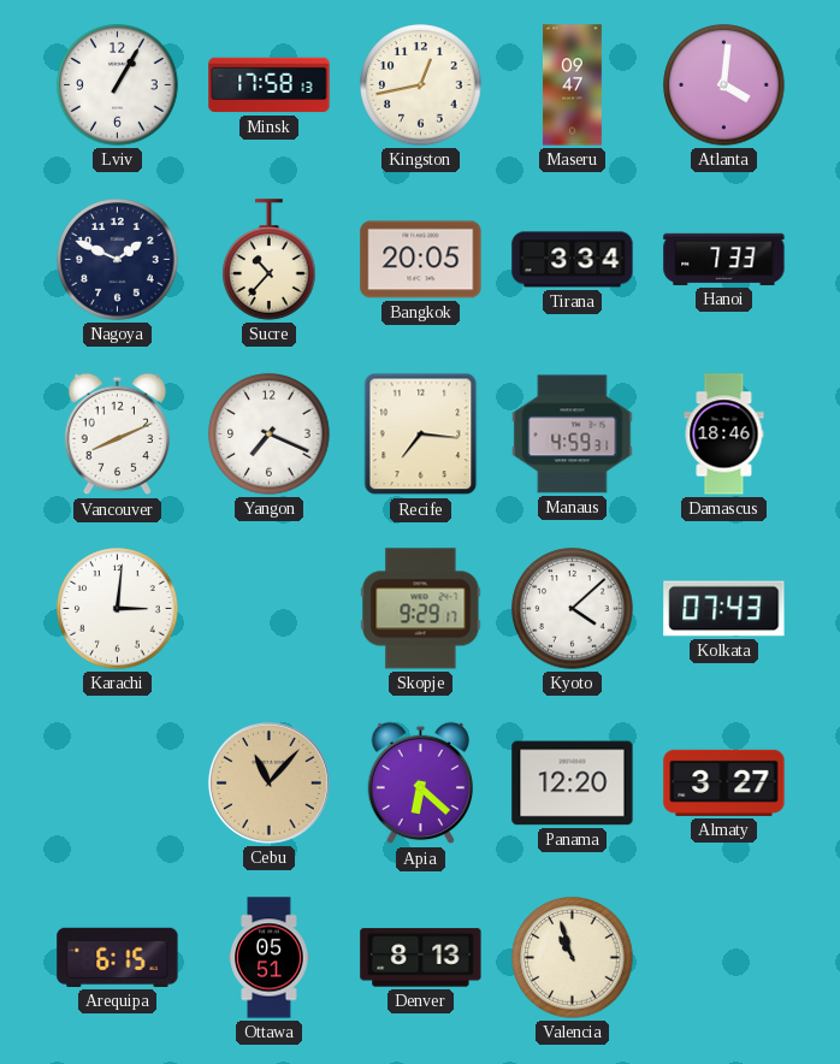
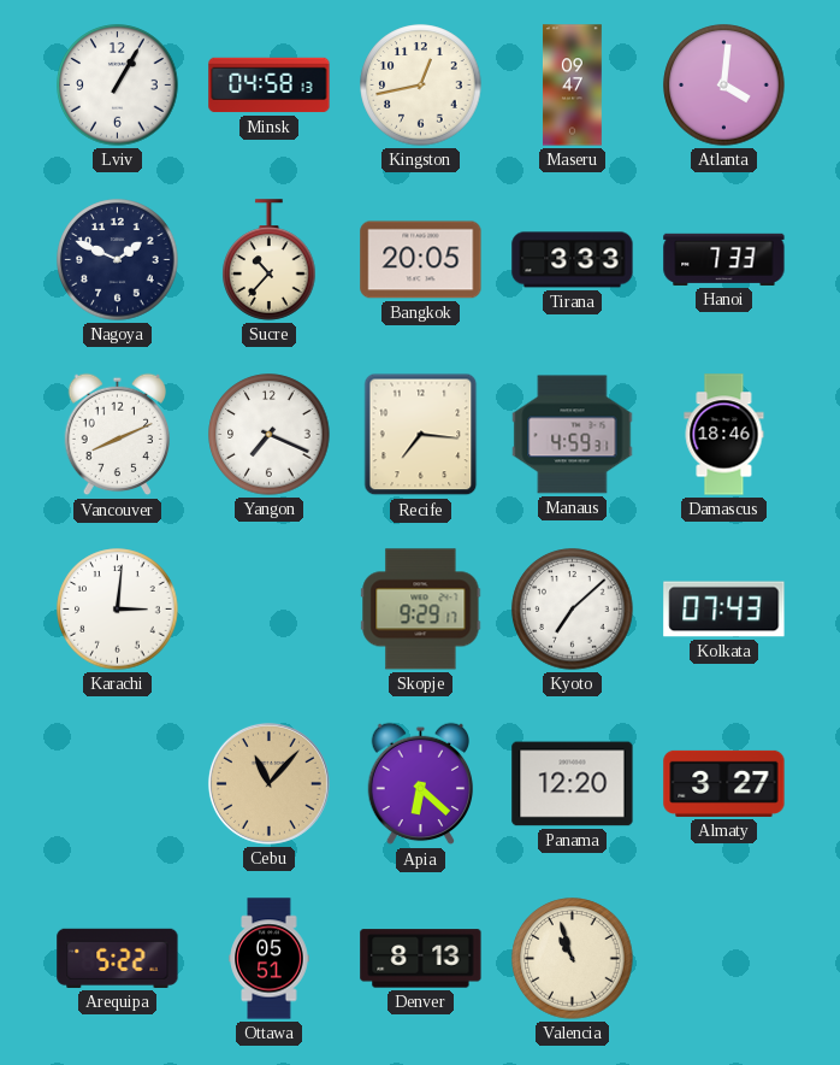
Minsk: 17:58 -> 04:58 (270, 86)
Tirana: 3:34 -> 3:33 (573, 260)
Kyoto: 4:08 -> 7:08 (573, 610)
Arequipa: 6:15 -> 5:22 (118, 958)
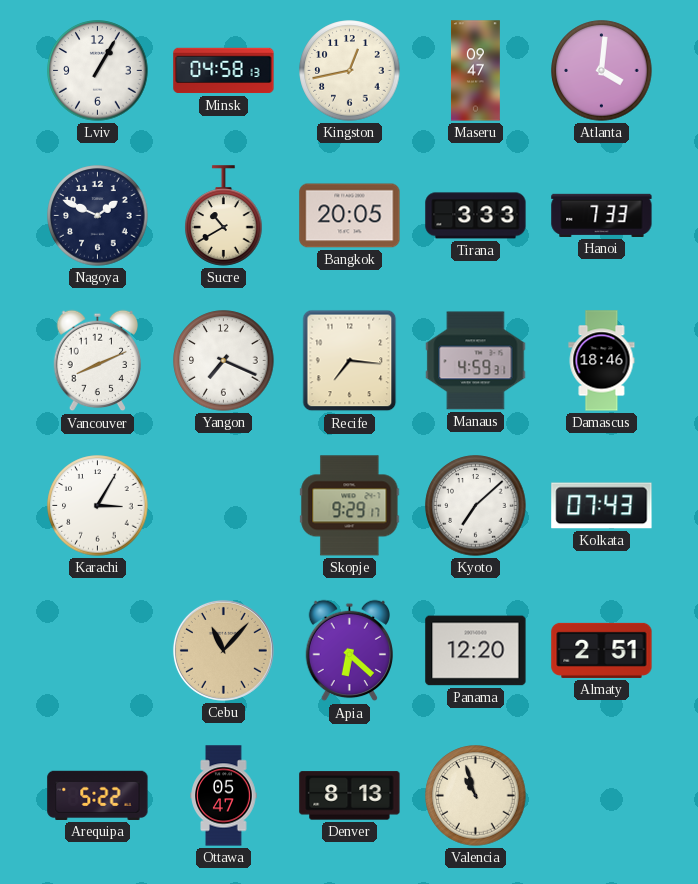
Sucre: 10:37 -> 10:40 (224, 216)
Karachi: 3:01 -> 3:05 (98, 506)
Almaty: 3:27 -> 2:51 (602, 650)
Ottawa: 05:51 -> 05:47 (224, 796)
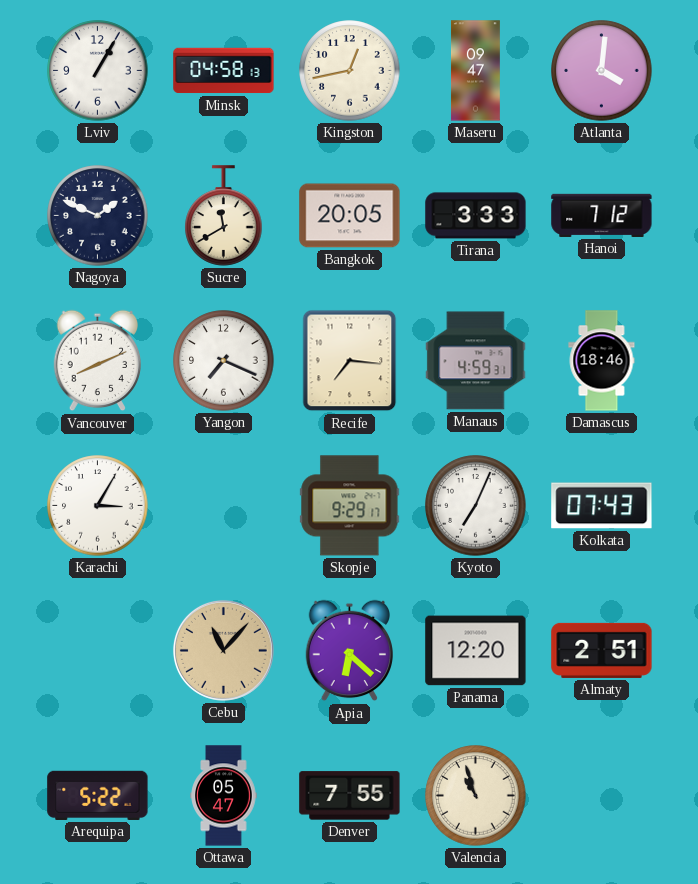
Sucre: 10:40 -> 11:40 (224, 216)
Hanoi: 7:33 -> 7:12 (602, 215)
Kyoto: 7:08 -> 7:04 (476, 506)
Denver: 8:13 -> 7:55 (350, 796)
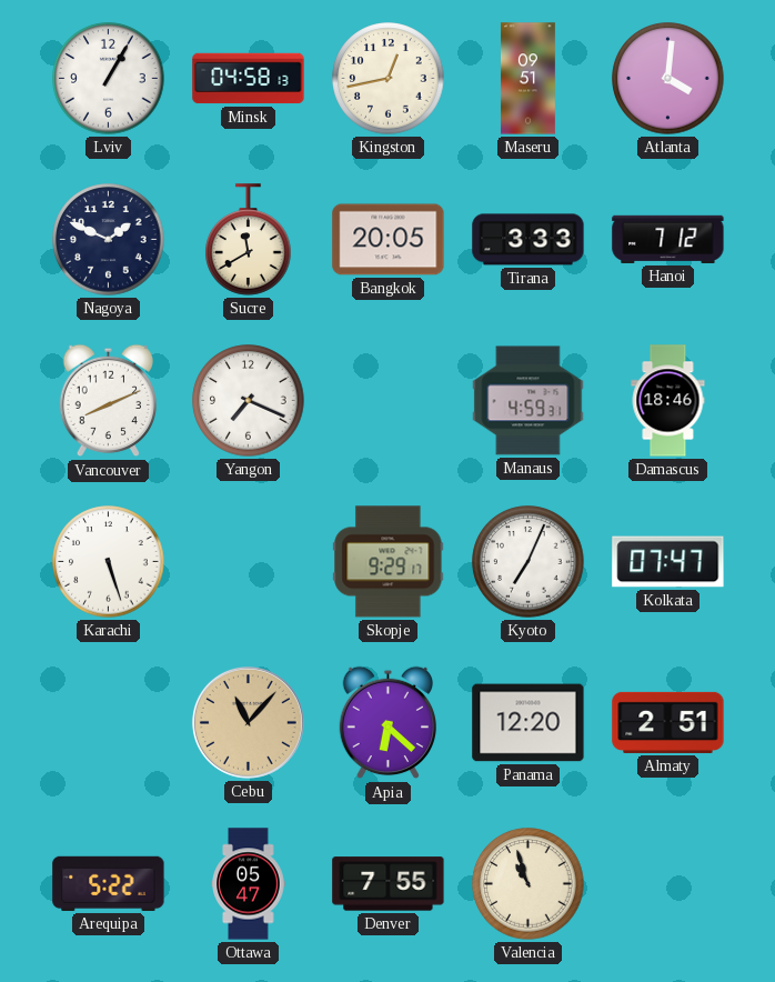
Maseru: 09:47 -> 09:51 (527, 79)
Recife: 7:16 -> none (350, 361)
Karachi: 3:05 -> 5:27 (109, 562)
Kolkata: 07:43 -> 07:47 (668, 562)
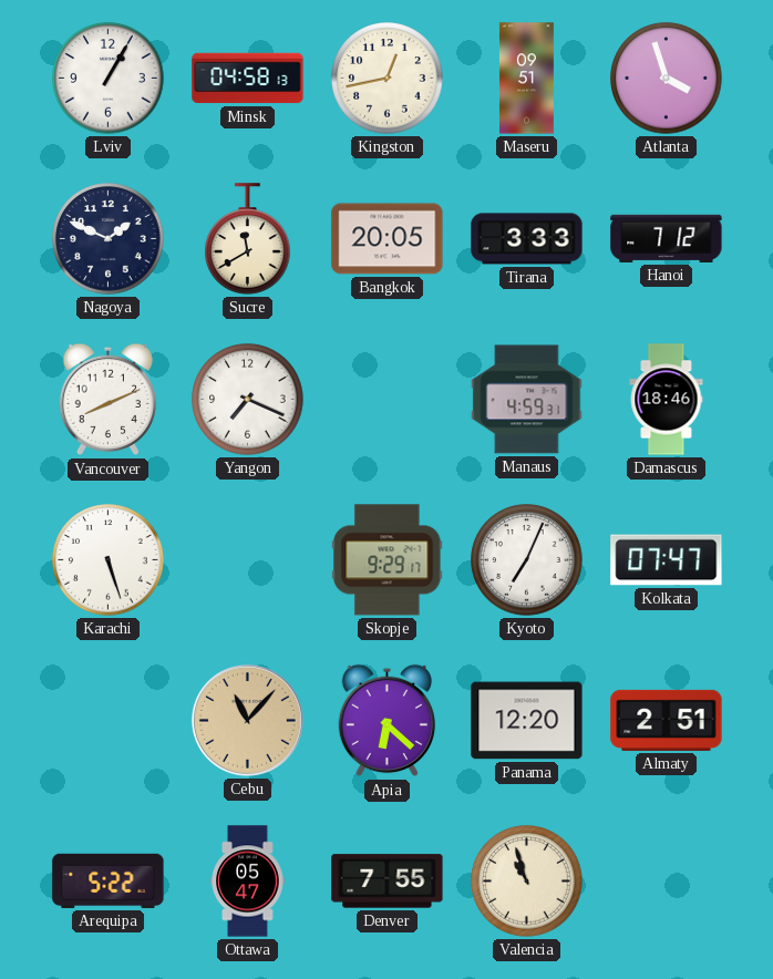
Atlanta: 4:01 -> 3:57 (667, 79)
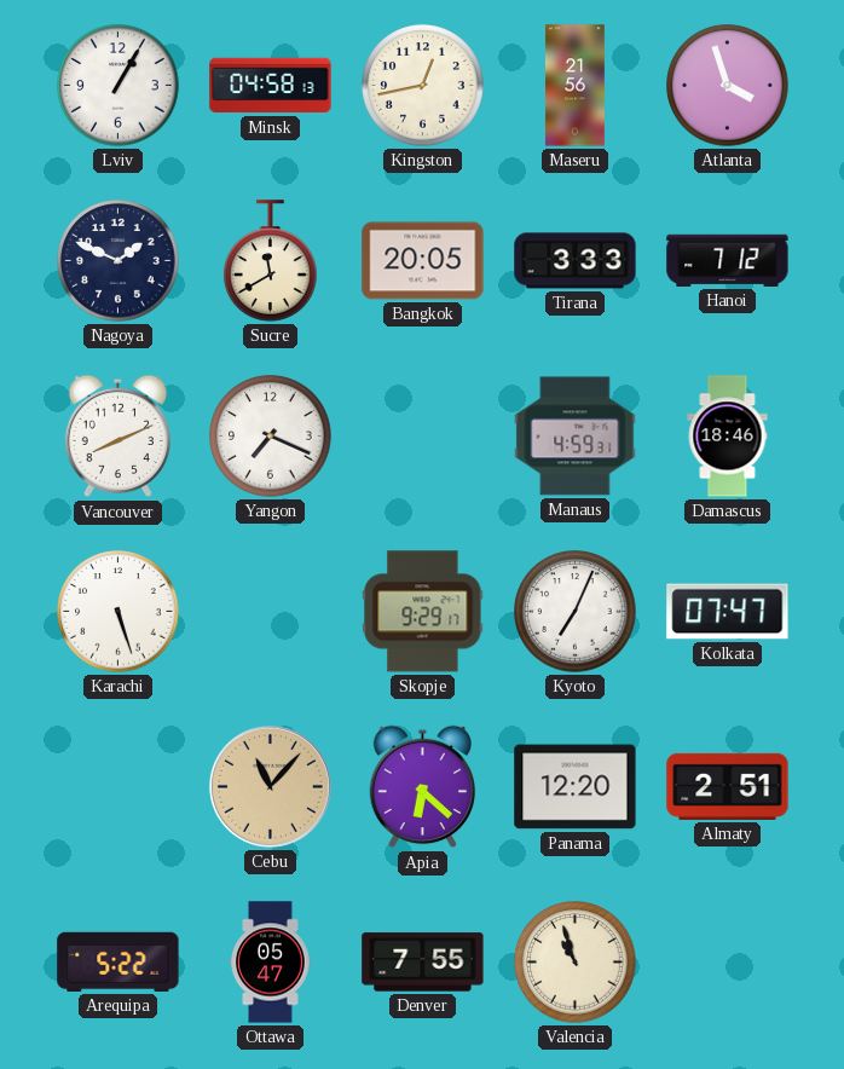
Maseru: 09:51 -> 21:56 (574, 86)
